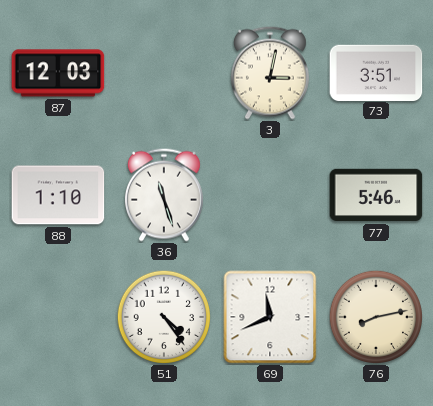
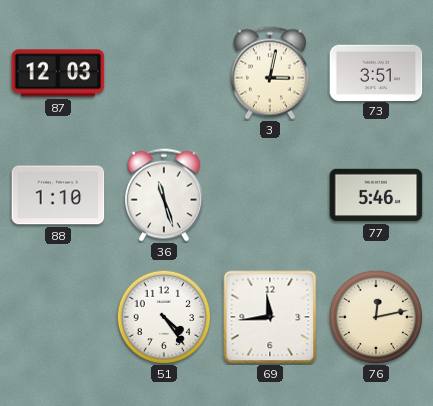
69: 11:41 -> 11:44 (270, 317)
76: 8:13 -> 12:13 (376, 317)
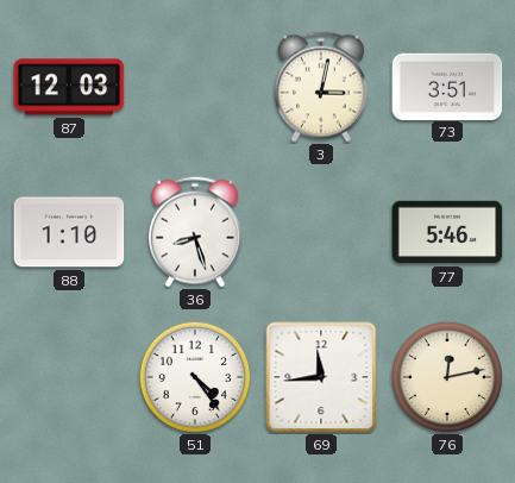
36: 11:27 -> 8:27 (195, 232)
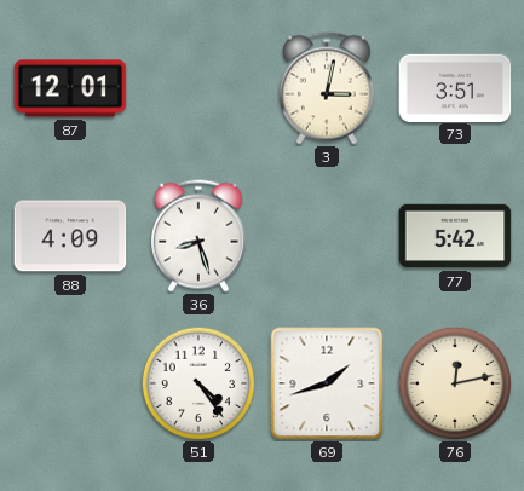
87: 12:03 -> 12:01 (70, 88)
88: 1:10 -> 4:09 (70, 236)
77: 5:46 -> 5:42 (455, 236)
69: 11:44 -> 1:42 (327, 383)
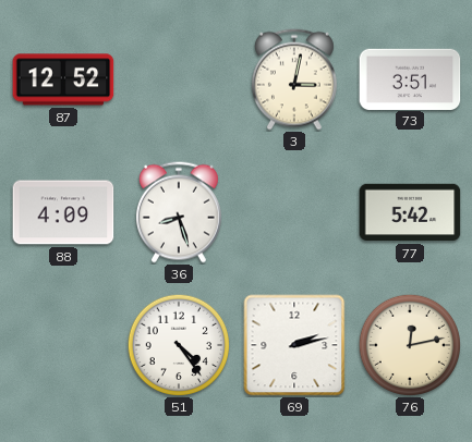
87: 12:01 -> 12:52 (63, 79)
69: 1:42 -> 2:13 (294, 345)
